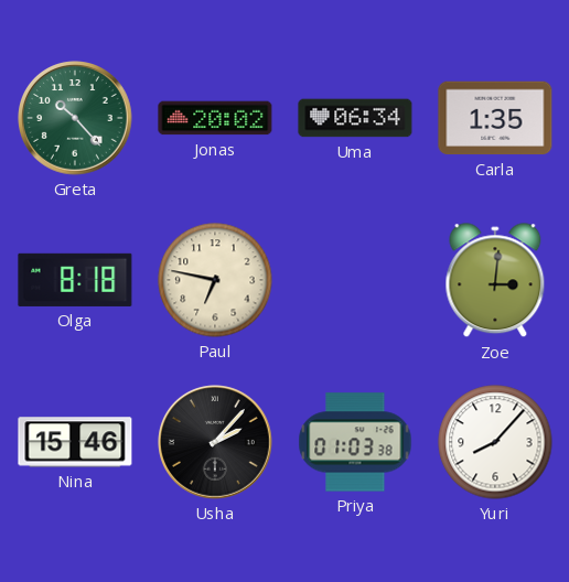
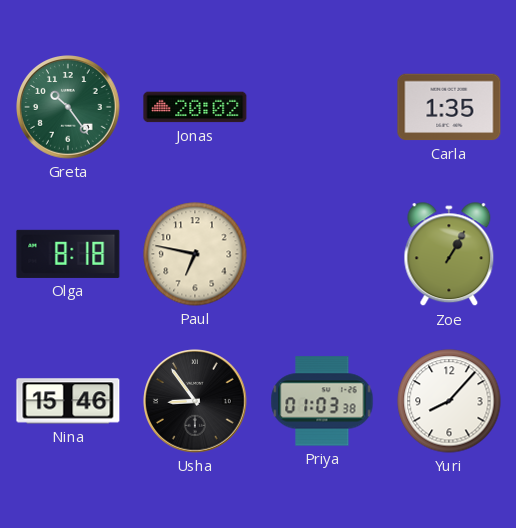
Greta: 10:23 -> 10:24 (68, 107)
Uma: 06:34 -> none (355, 118)
Zoe: 3:01 -> 1:05 (449, 255)
Usha: 2:07 -> 8:54 (195, 401)
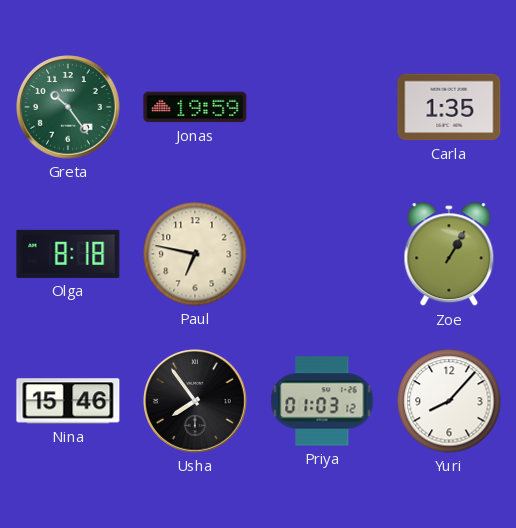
Jonas: 20:02 -> 19:59 (195, 107)
Usha: 8:54 -> 7:54 (195, 401)
Priya: 01:03:38 -> 01:03:12 (322, 401)
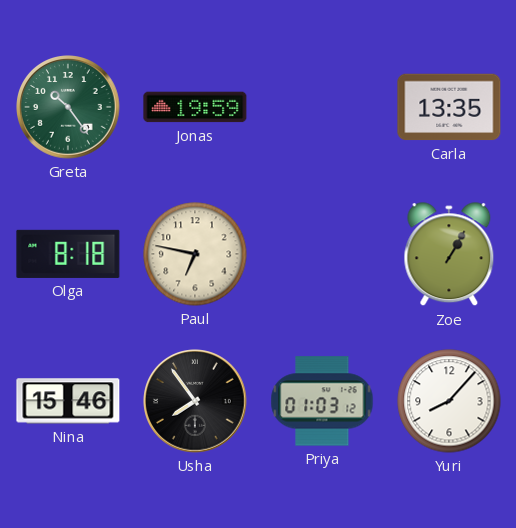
Carla: 1:35 -> 13:35 (449, 107)
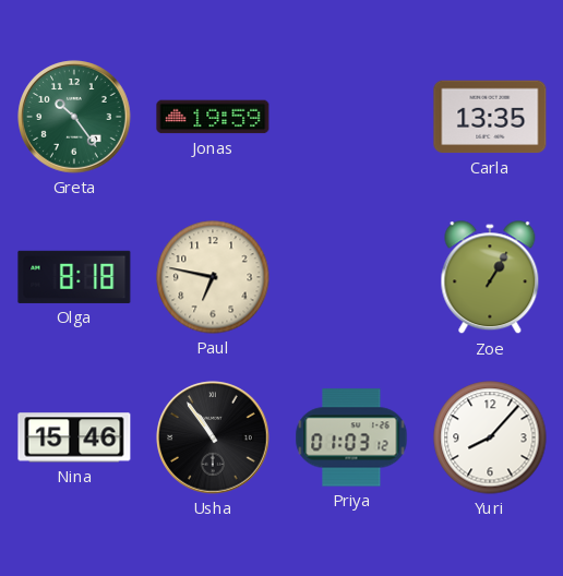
Usha: 7:54 -> 10:54 (213, 437)
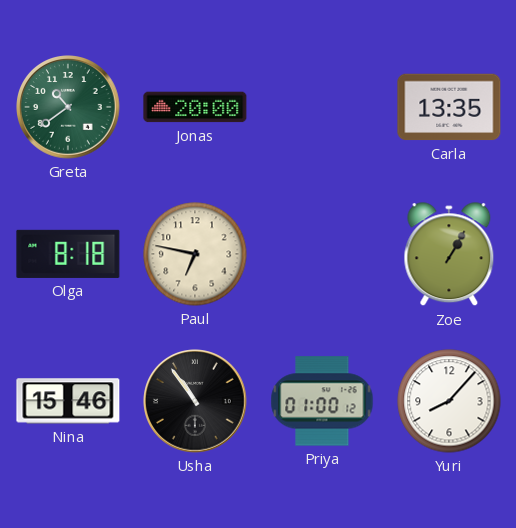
Greta: 10:24 -> 10:39 (68, 107)
Jonas: 19:59 -> 20:00 (195, 107)
Priya: 01:03 -> 01:00 (322, 401)
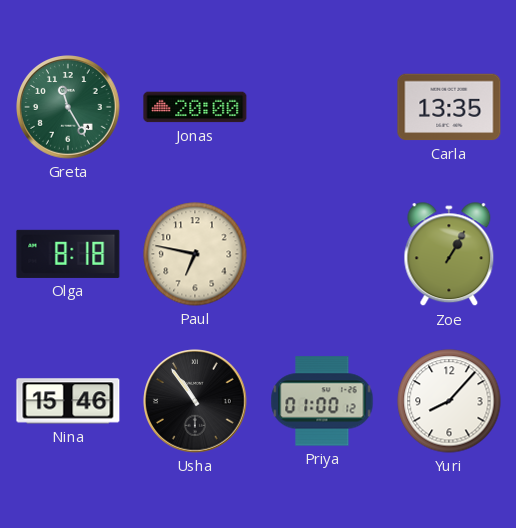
Greta: 10:39 -> 11:25 (68, 107)
